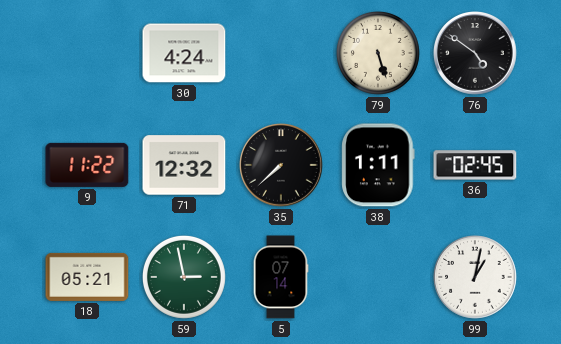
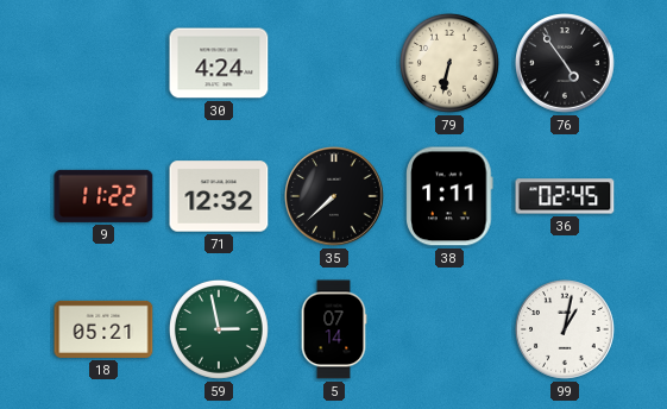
79: 5:27 -> 6:32 (449, 63)
76: 4:51 -> 4:54 (565, 63)
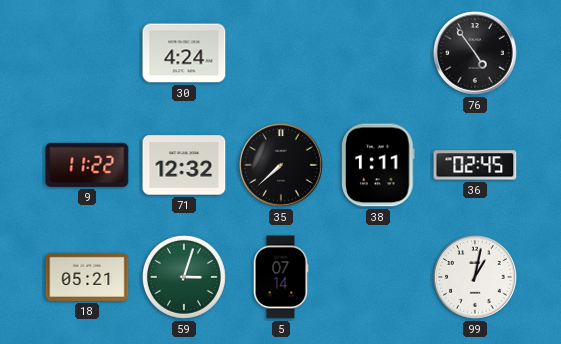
79: 6:32 -> none (449, 63)
59: 2:58 -> 3:03 (184, 277)
